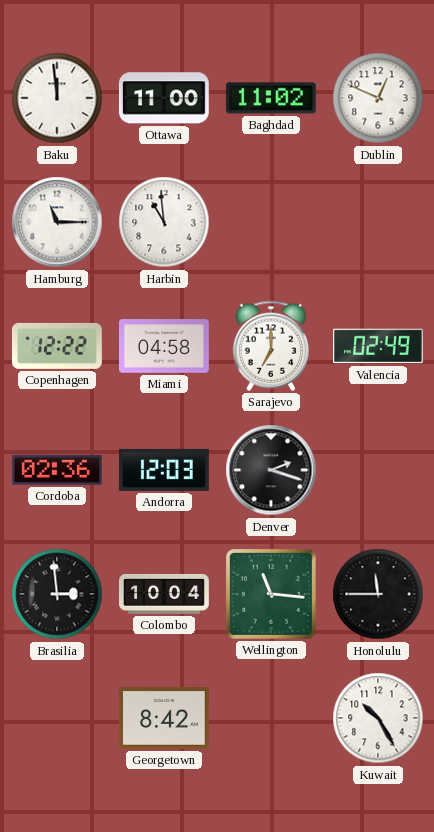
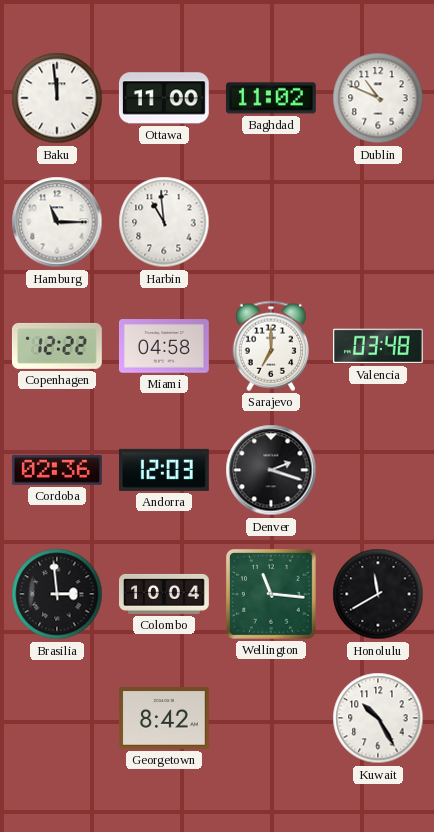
Dublin: 12:49 -> 10:49 (378, 98)
Valencia: 02:49 -> 03:48 (379, 346)
Honolulu: 11:45 -> 11:40 (378, 594)
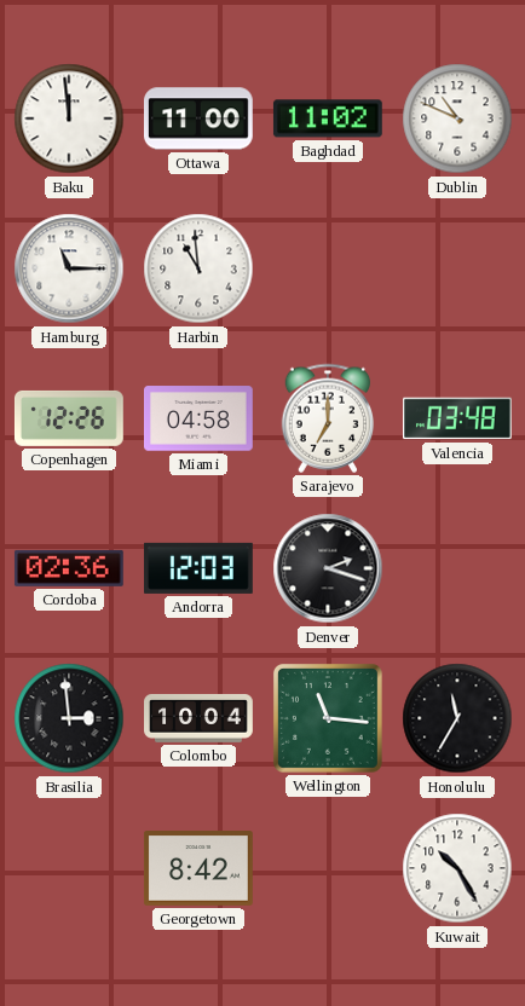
Copenhagen: 12:22 -> 12:26 (69, 418)
Honolulu: 11:40 -> 11:35 (457, 718)
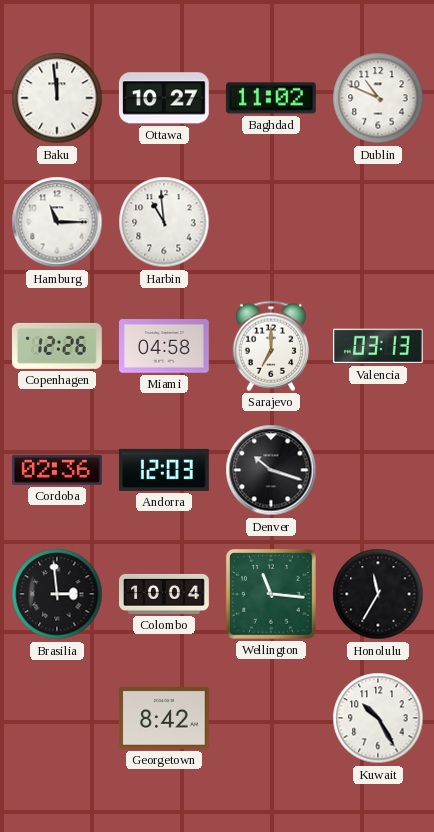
Ottawa: 11:00 -> 10:27 (164, 98)
Valencia: 03:48 -> 03:13 (379, 346)
Denver: 2:18 -> 10:18 (271, 470)
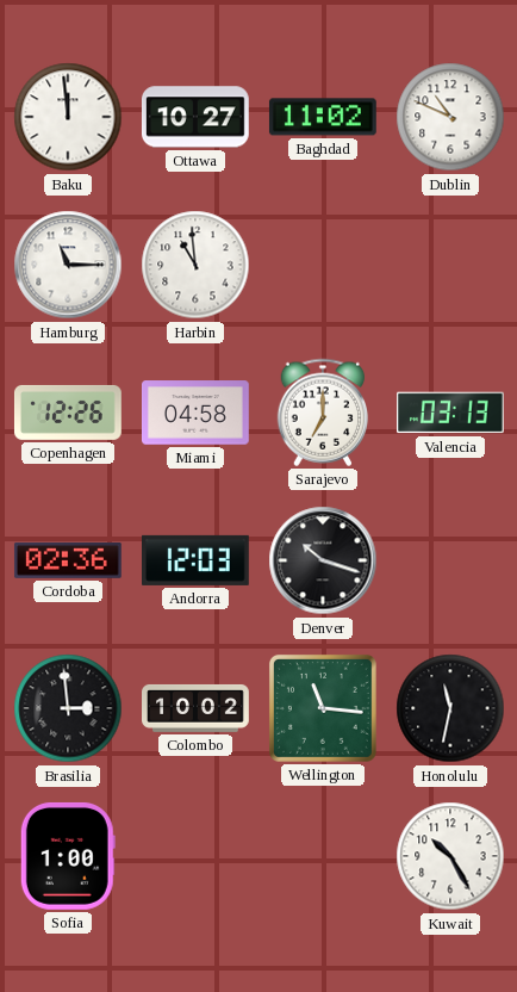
Colombo: 10:04 -> 10:02 (195, 708)
Honolulu: 11:35 -> 11:32 (450, 708)
Sofia: none -> 1:00 (68, 856)
Georgetown: 8:42 -> none (164, 719)
